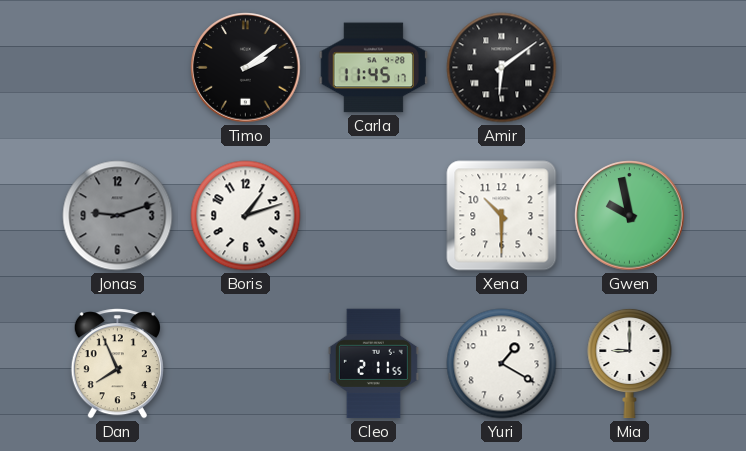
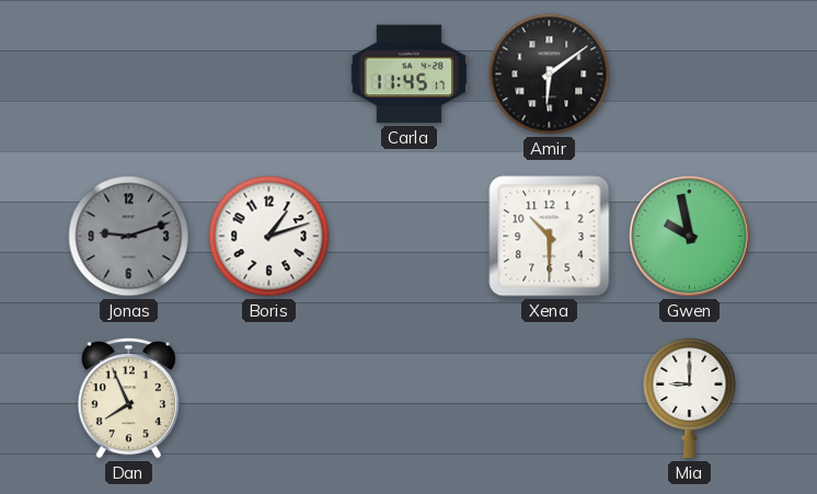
Timo: 2:09 -> none (246, 68)
Cleo: 2:11 -> none (373, 364)
Yuri: 1:20 -> none (502, 364)
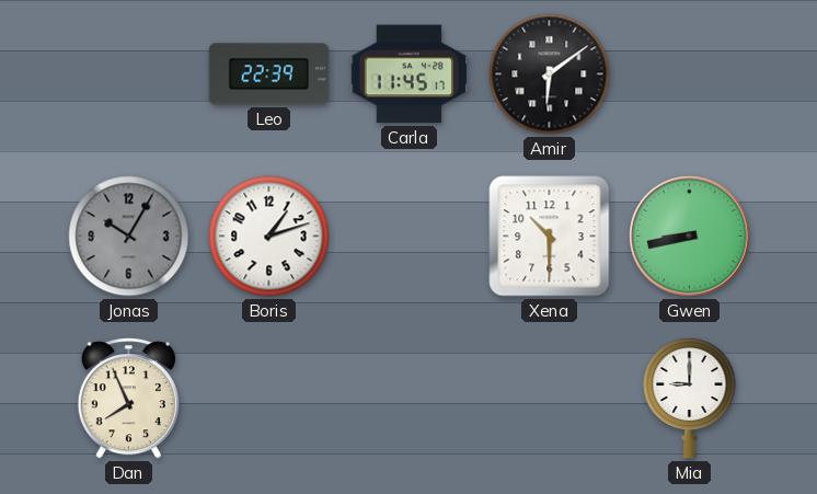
Leo: none -> 22:39 (269, 74)
Jonas: 9:12 -> 10:05 (129, 237)
Gwen: 9:58 -> 8:43 (690, 237)
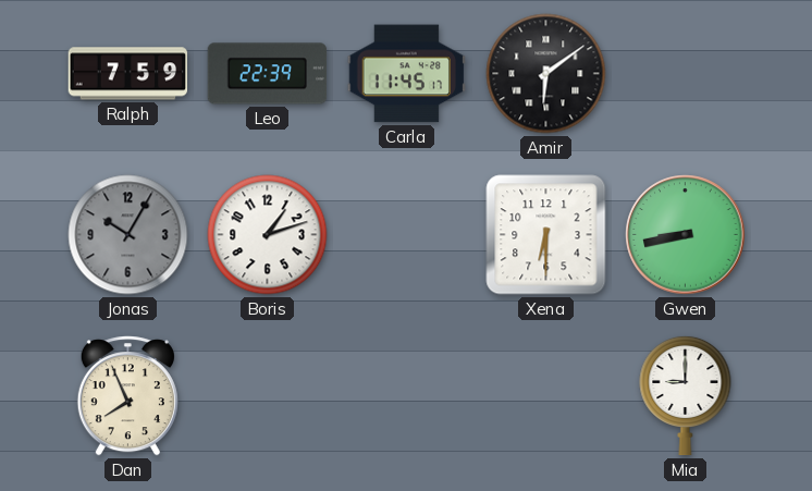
Ralph: none -> 7:59 (128, 74)
Xena: 10:30 -> 6:30 (546, 235)
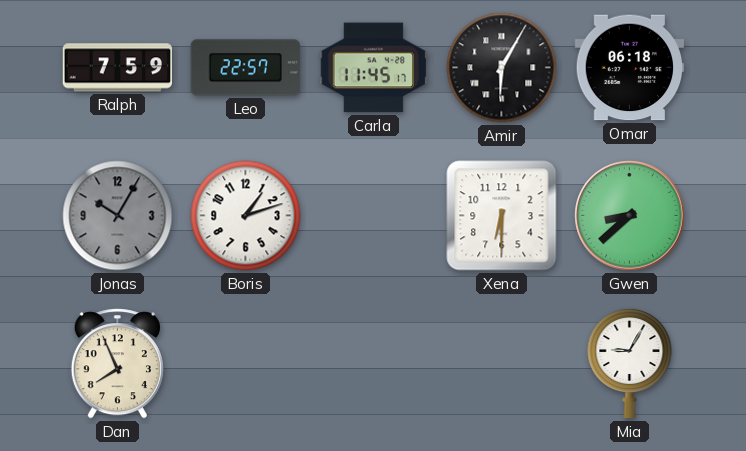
Leo: 22:39 -> 22:57 (246, 68)
Amir: 6:09 -> 6:05 (502, 68)
Omar: none -> 06:18 (630, 68)
Gwen: 8:43 -> 8:38 (630, 216)
Mia: 9:00 -> 9:05 (630, 363)
